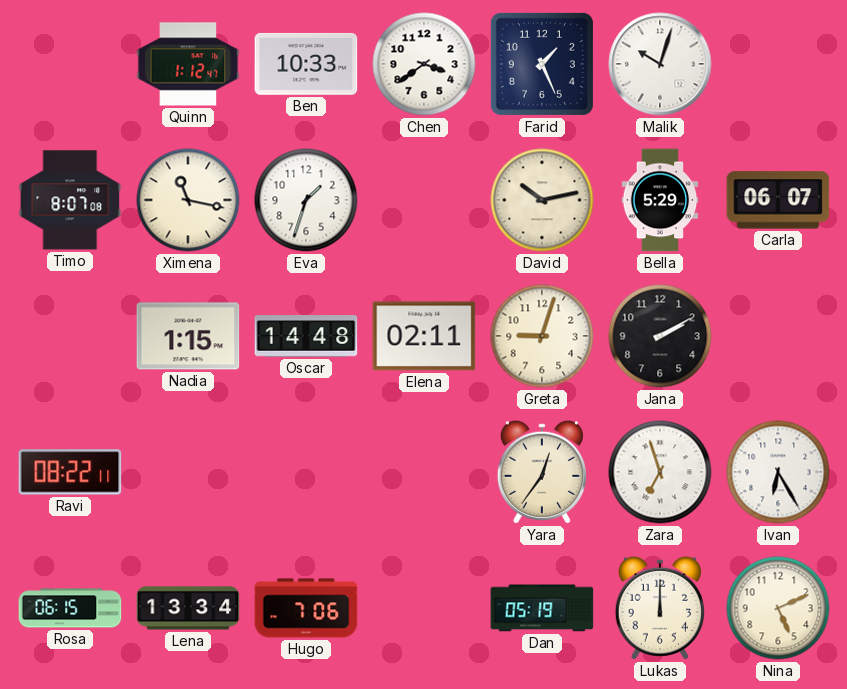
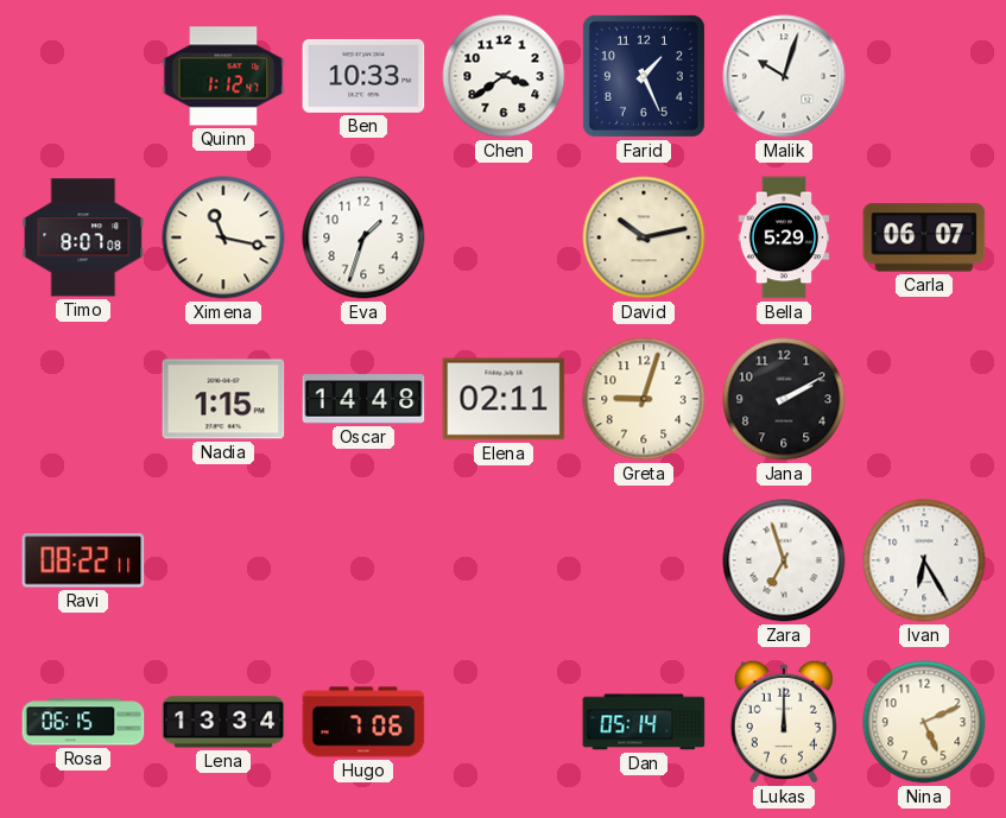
Yara: 12:36 -> none (542, 472)
Dan: 05:19 -> 05:14 (644, 722)
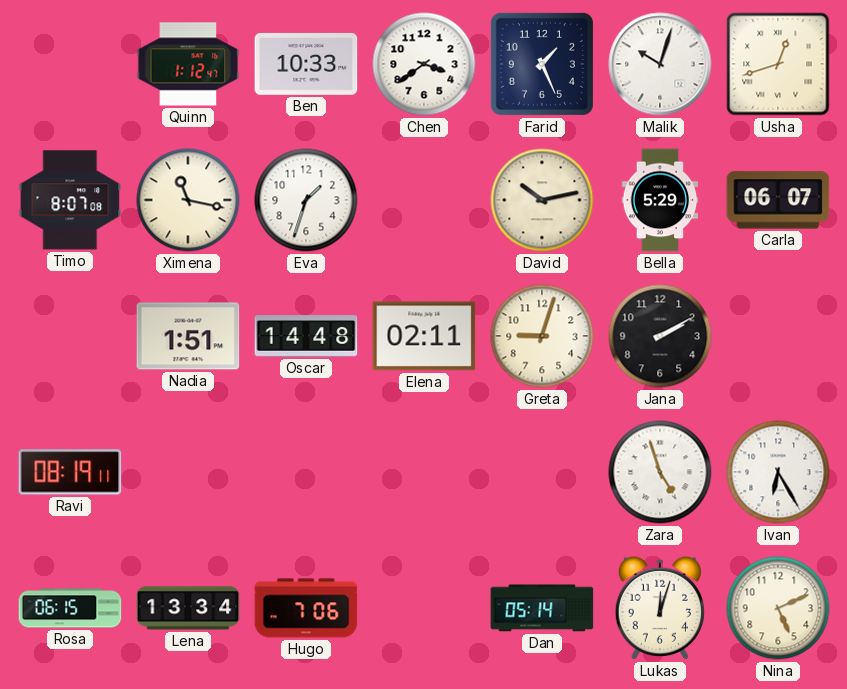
Usha: none -> 12:42 (778, 64)
Nadia: 1:15 -> 1:51 (188, 336)
Ravi: 08:22 -> 08:19 (70, 472)
Zara: 6:57 -> 4:57 (660, 472)
Lukas: 12:00 -> 12:03 (660, 608)
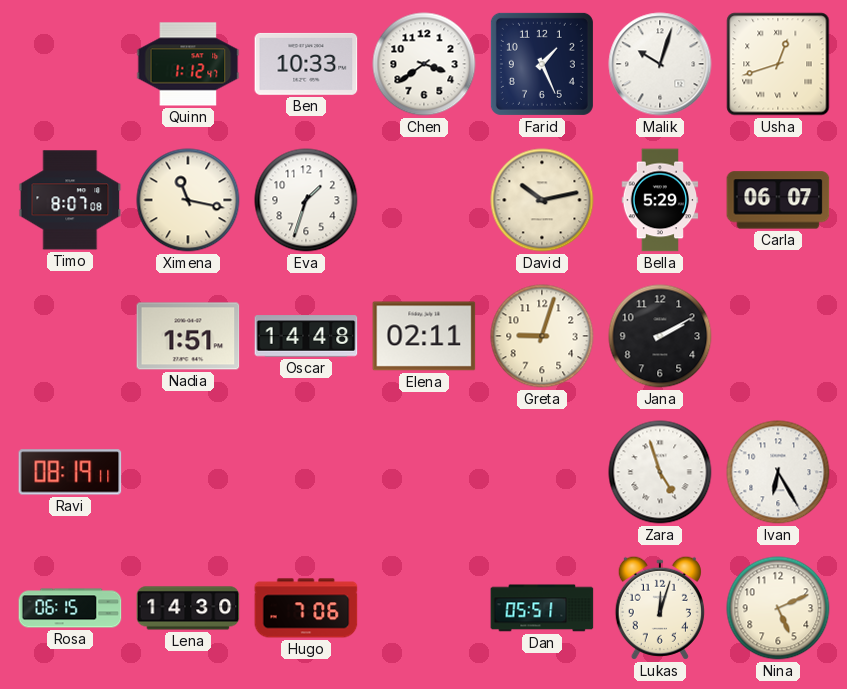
Lena: 13:34 -> 14:30 (188, 608)
Dan: 05:14 -> 05:51 (542, 608)
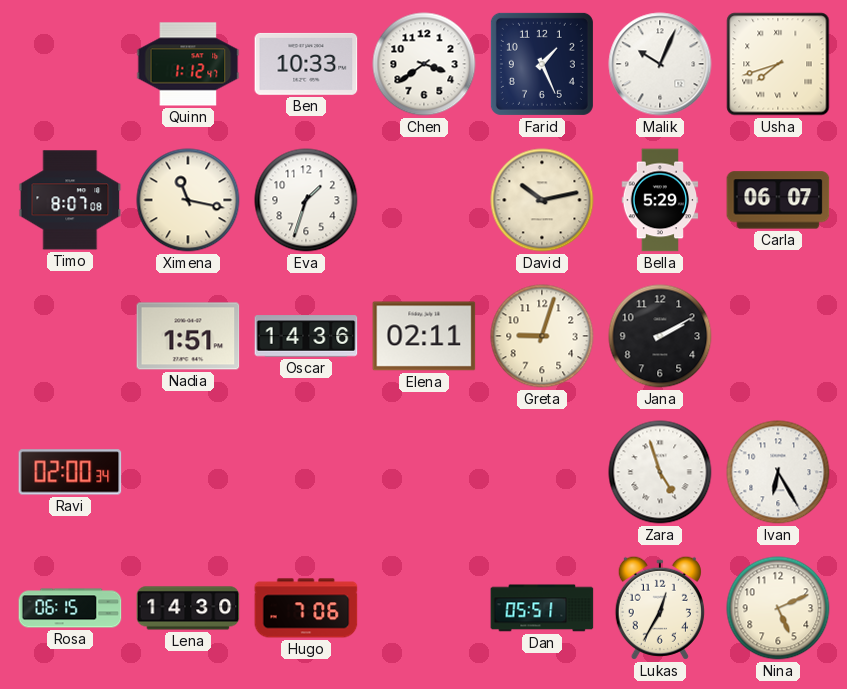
Malik: 10:03 -> 10:04 (660, 64)
Usha: 12:42 -> 7:42 (778, 64)
Oscar: 14:48 -> 14:36 (306, 336)
Ravi: 08:19 -> 02:00 (70, 472)
Lukas: 12:03 -> 12:35 (660, 608)
